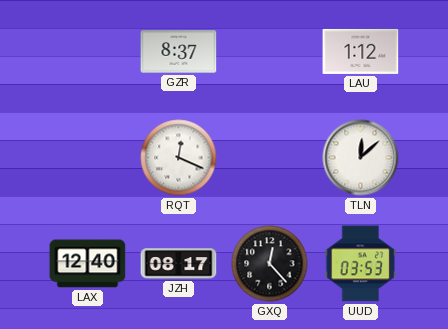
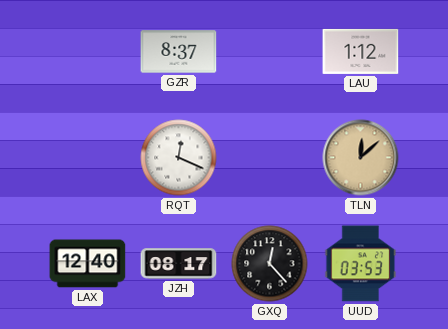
TLN dial: white -> champagne (361, 158)
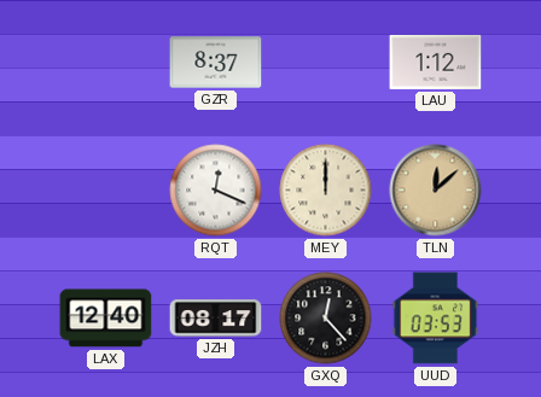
MEY: none -> 12:00 (326, 191)
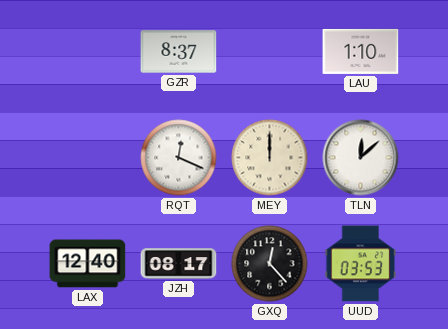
LAU: 1:12 -> 1:10 (361, 51)
TLN dial: champagne -> white (361, 158)
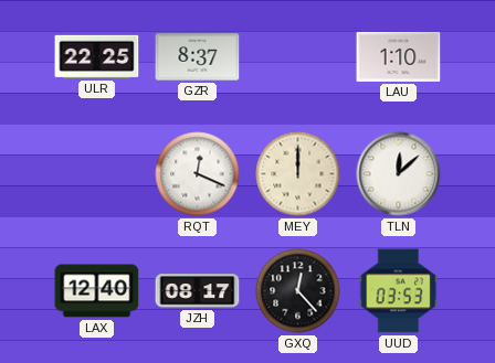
ULR: none -> 22:25 (97, 56)
